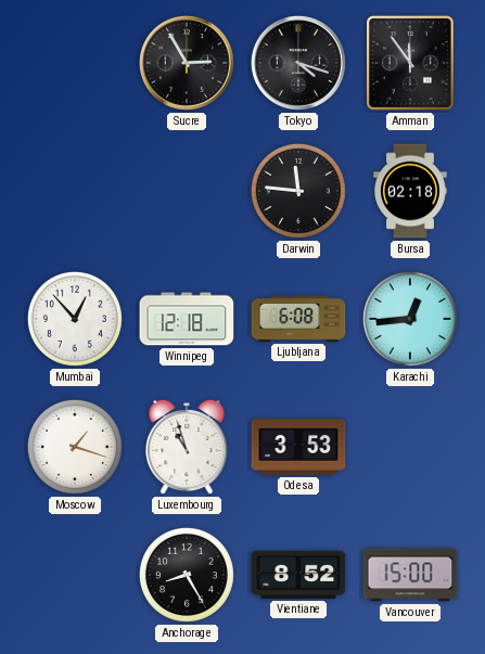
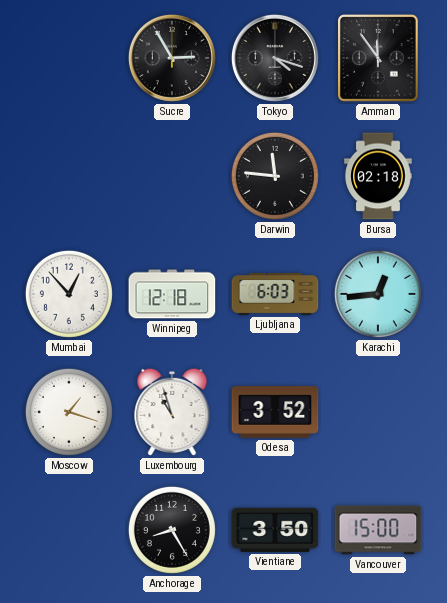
Ljubljana: 6:08 -> 6:03 (275, 294)
Odesa: 3:53 -> 3:52 (275, 412)
Vientiane: 8:52 -> 3:50 (275, 530)
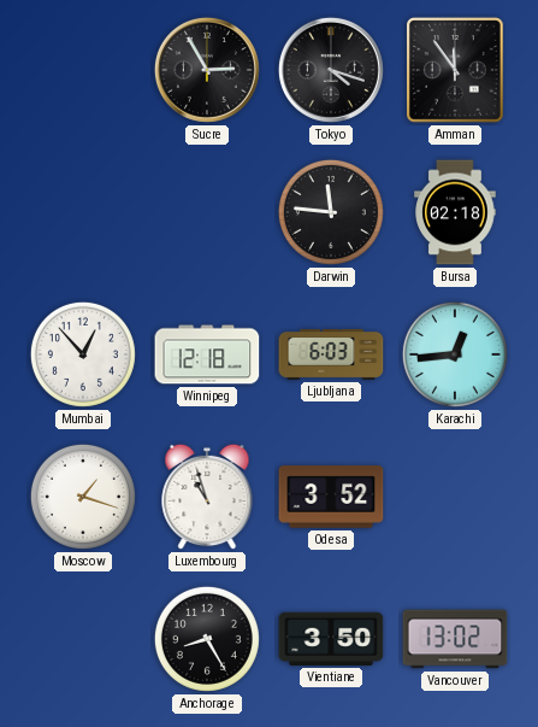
Vancouver: 15:00 -> 13:02 (455, 639)
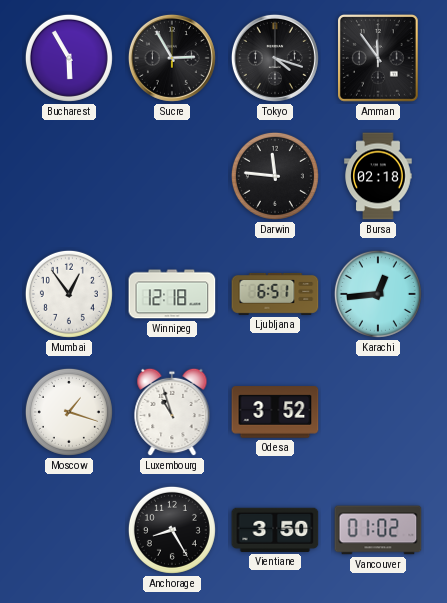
Bucharest: none -> 5:55 (69, 58)
Mumbai: 12:53 -> 12:54 (69, 294)
Ljubljana: 6:03 -> 6:51 (275, 294)
Vancouver: 13:02 -> 01:02 (378, 530)
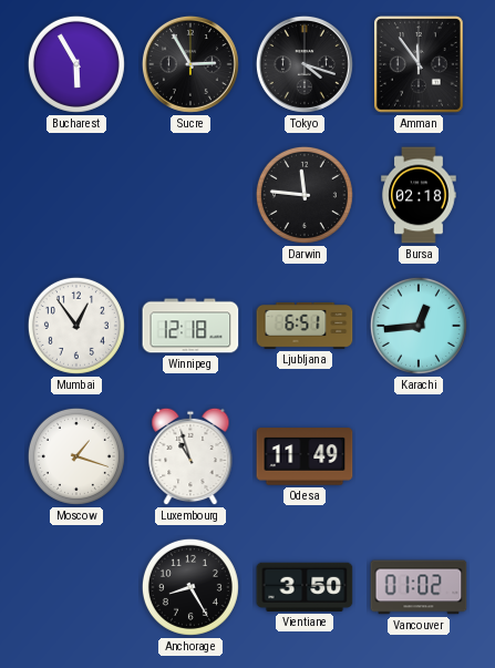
Odesa: 3:52 -> 11:49 (305, 456)
